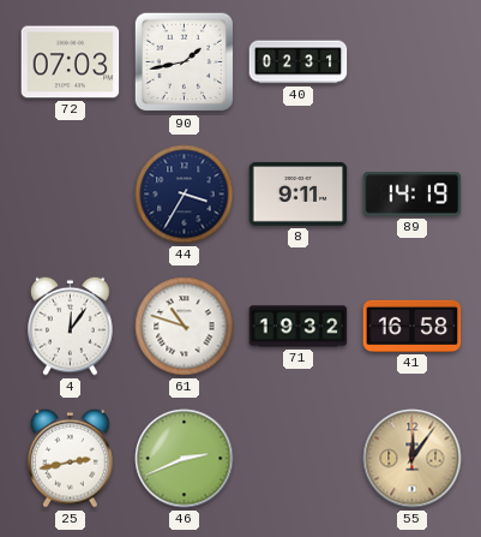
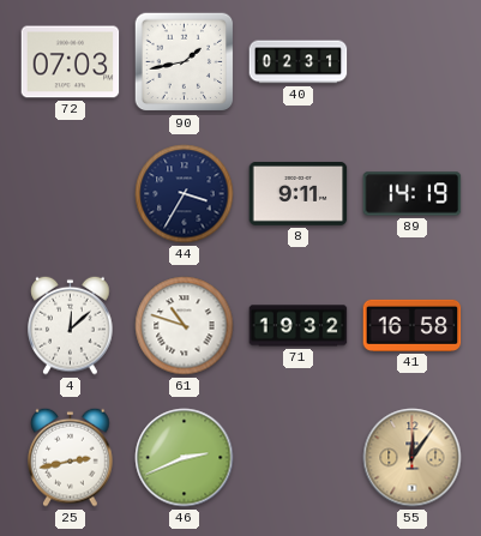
4: 12:06 -> 12:08 (71, 325)
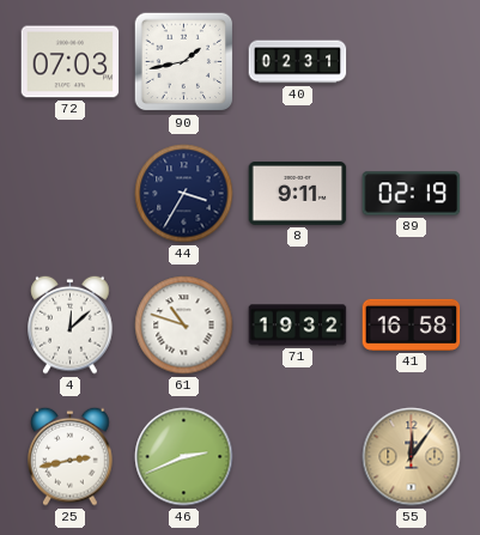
89: 14:19 -> 02:19 (412, 194)
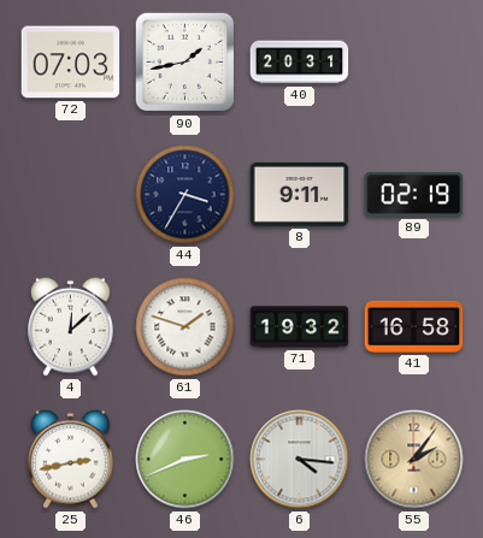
40: 02:31 -> 20:31 (300, 63)
61: 10:48 -> 1:48 (185, 327)
6: none -> 4:16 (300, 460)
55: 12:06 -> 2:06 (414, 460)
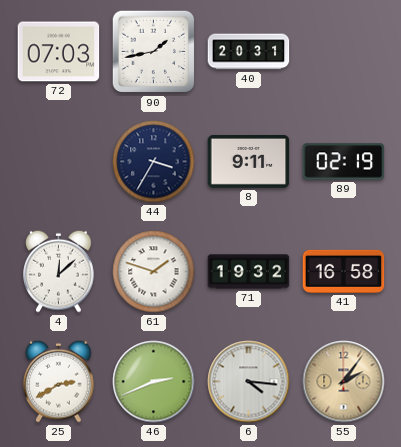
25: 2:43 -> 2:40 (59, 381)
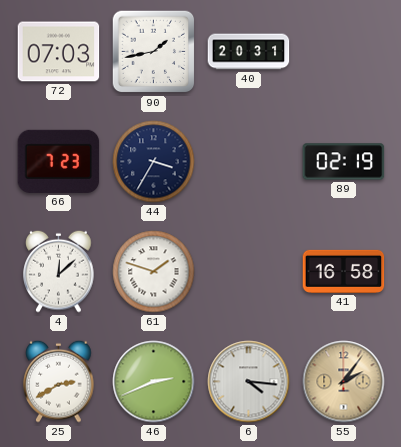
66: none -> 7:23 (59, 161)
8: 9:11 -> none (249, 162)
71: 19:32 -> none (249, 272)
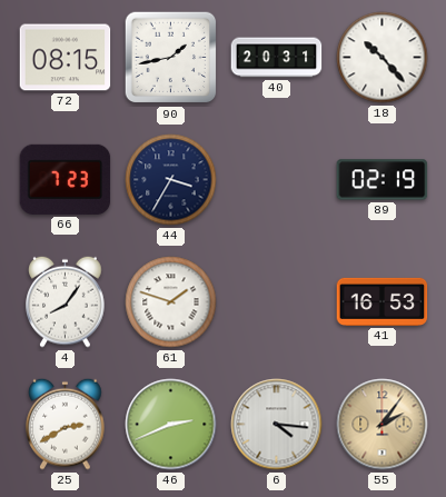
72: 07:03 -> 08:15 (66, 58)
18: none -> 10:23 (383, 58)
4: 12:08 -> 8:06 (66, 301)
41: 16:58 -> 16:53 (383, 301)
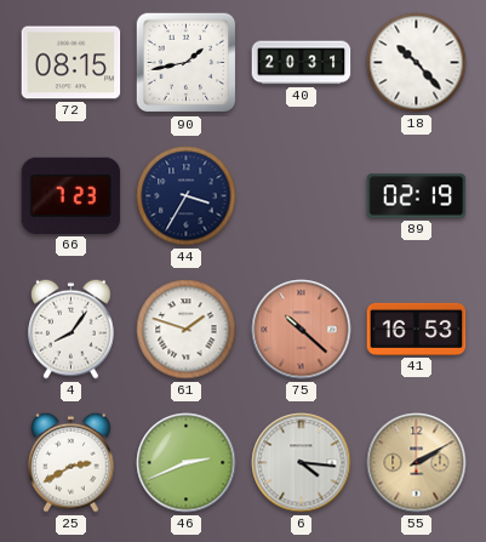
75: none -> 10:22 (302, 330)
55: 2:06 -> 2:10 (417, 463)
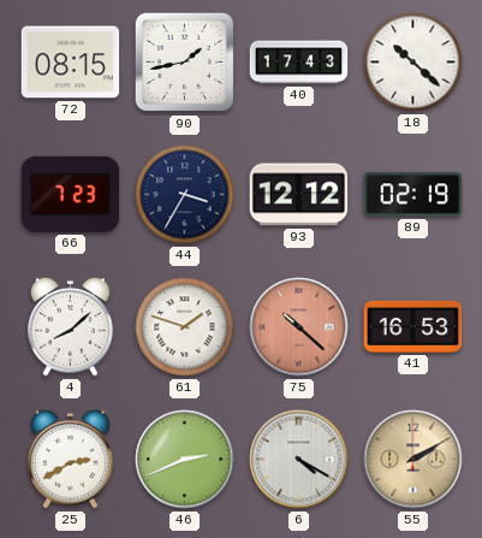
40: 20:31 -> 17:43 (299, 63)
18: 10:23 -> 10:22 (413, 63)
93: none -> 12:12 (299, 195)
4: 8:06 -> 8:08 (71, 326)
6: 4:16 -> 4:20 (299, 460)
